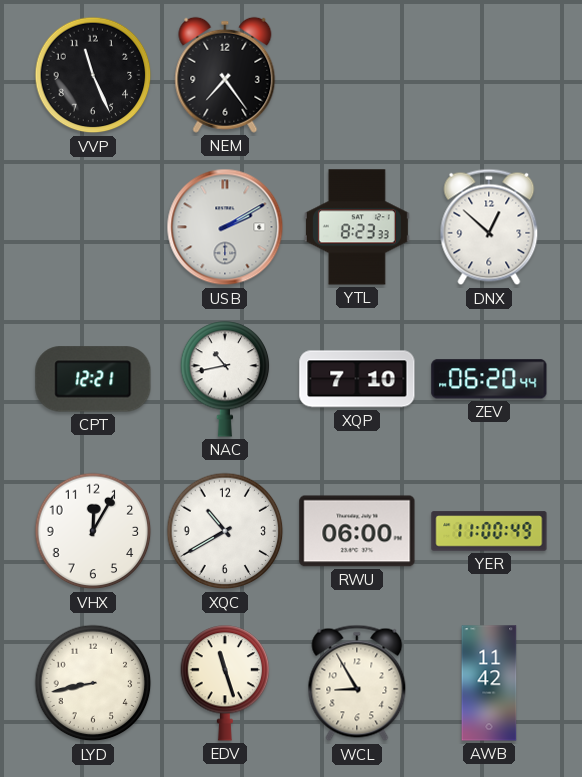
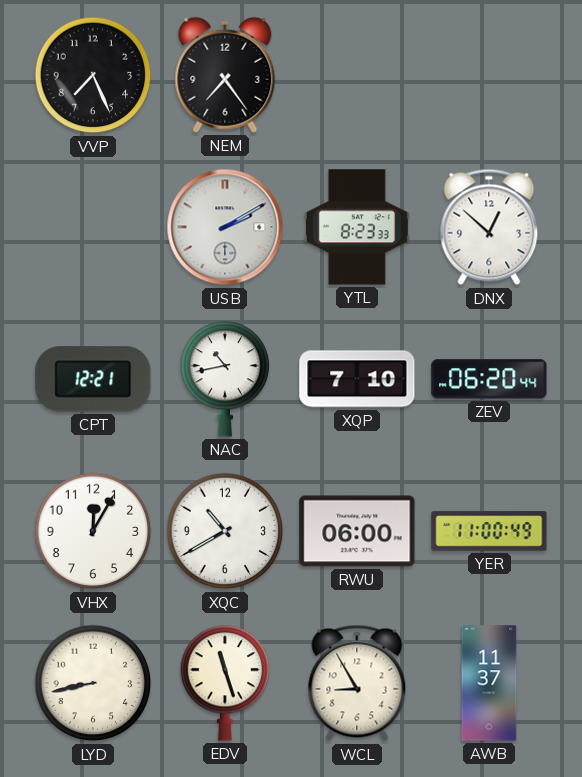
VVP: 11:26 -> 7:26 (93, 75)
AWB: 11:42 -> 11:37 (489, 683)
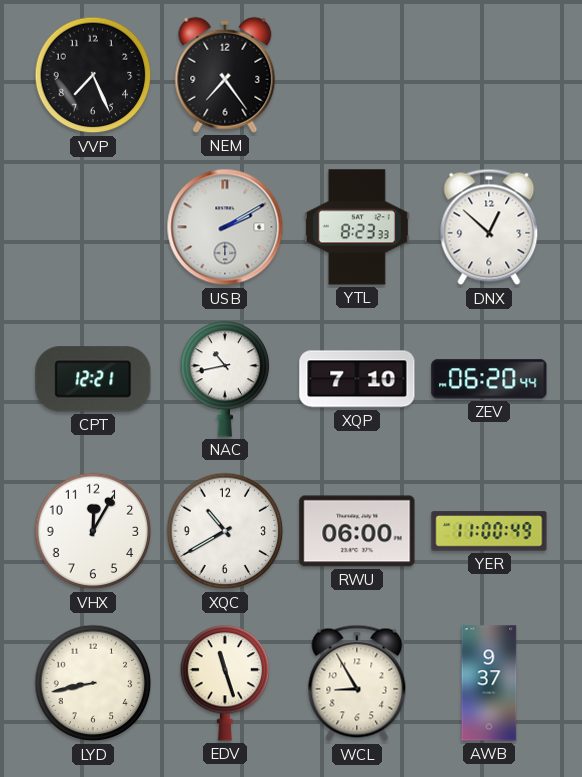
AWB: 11:37 -> 9:37 (489, 683)
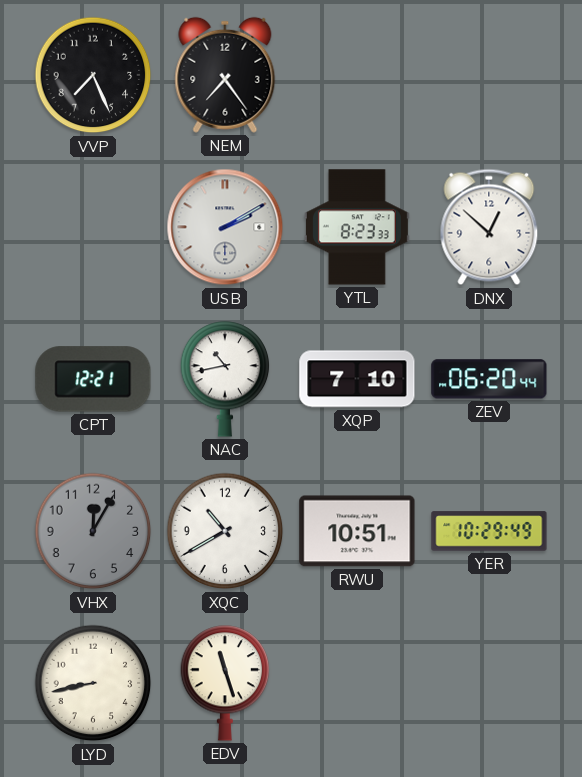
VHX dial: white -> grey (93, 531)
RWU: 06:00 -> 10:51 (357, 531)
YER: 11:00 -> 10:29 (489, 531)
WCL: 8:55 -> none (357, 683)
AWB: 9:37 -> none (489, 683)
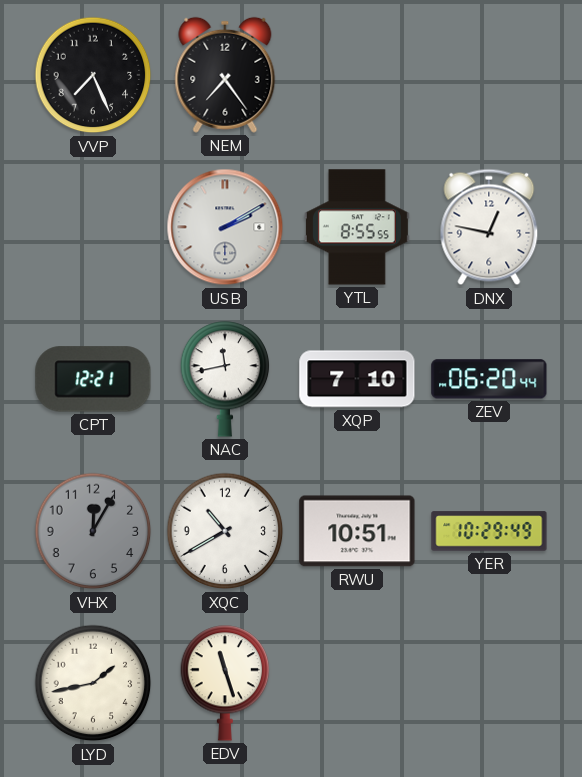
YTL: 8:23 -> 8:55 (357, 227)
DNX: 12:52 -> 12:47 (489, 227)
NAC: 10:43 -> 11:43 (225, 379)
LYD: 8:43 -> 1:43 (93, 683)
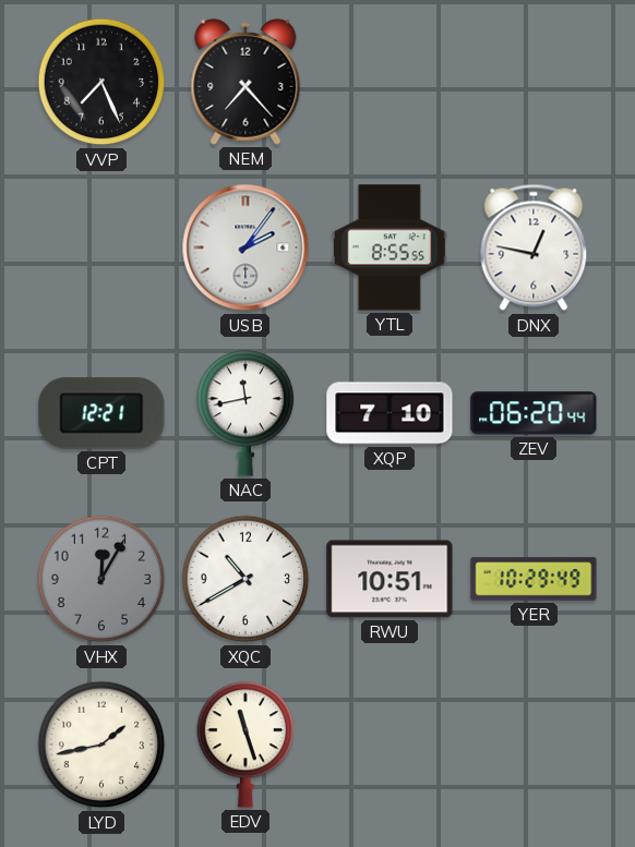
NEM: 7:24 -> 7:23 (245, 82)
USB: 2:10 -> 2:06 (245, 247)
